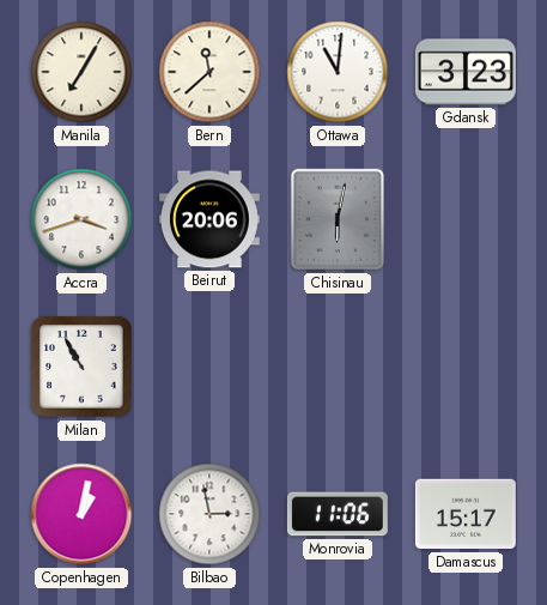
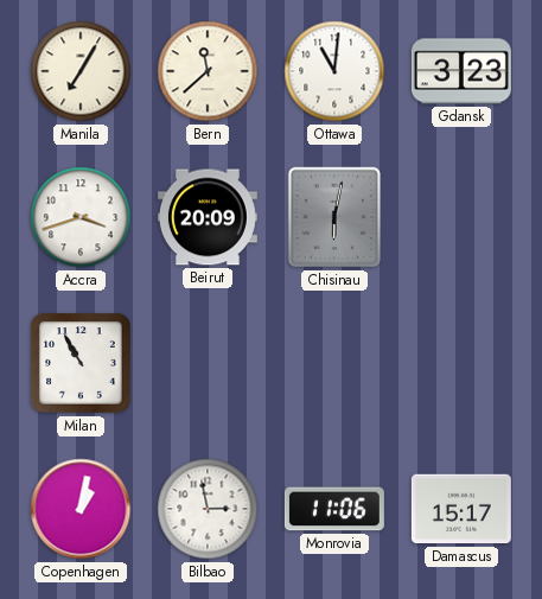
Beirut: 20:06 -> 20:09 (208, 217)
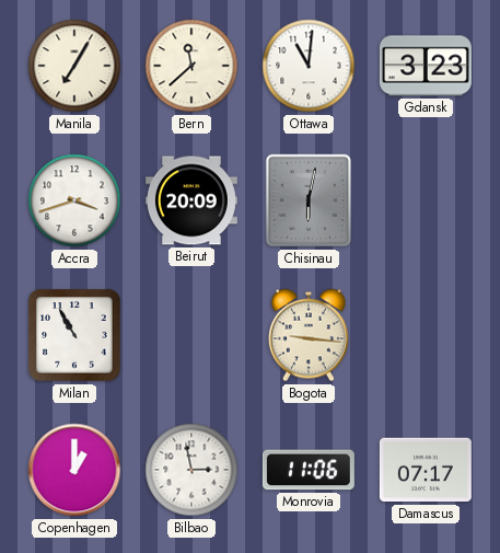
Bogota: none -> 9:16 (309, 335)
Copenhagen: 1:02 -> 1:00 (74, 470)
Damascus: 15:17 -> 07:17 (426, 470)
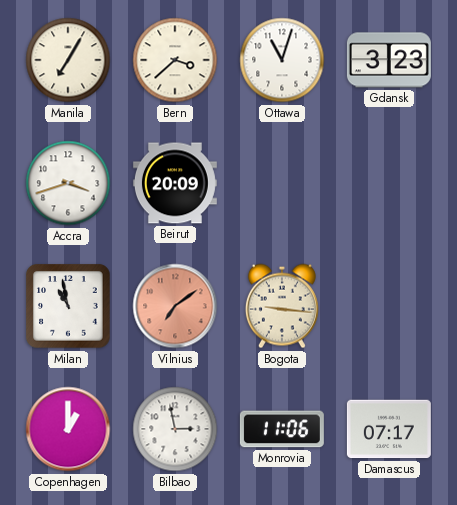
Bern: 11:38 -> 3:38 (175, 60)
Ottawa: 11:01 -> 11:03 (282, 60)
Chisinau: 6:02 -> none (309, 200)
Milan: 10:55 -> 10:58 (68, 306)
Vilnius: none -> 7:09 (175, 306)
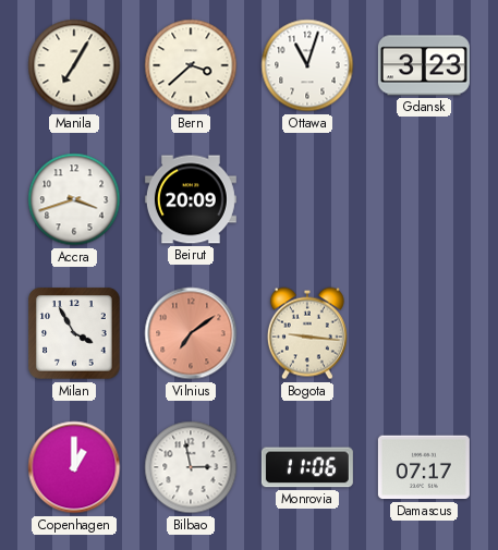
Milan: 10:58 -> 3:55 (74, 333)
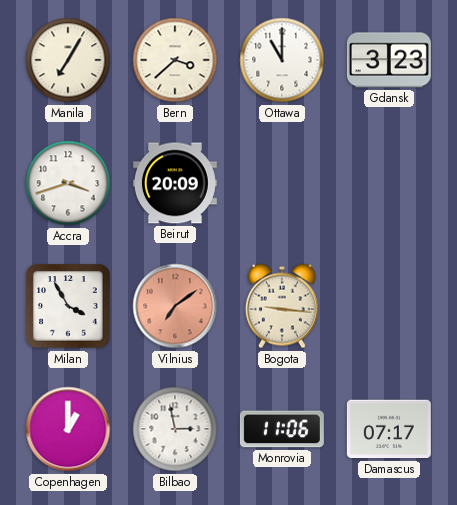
Ottawa: 11:03 -> 11:00 (282, 60)
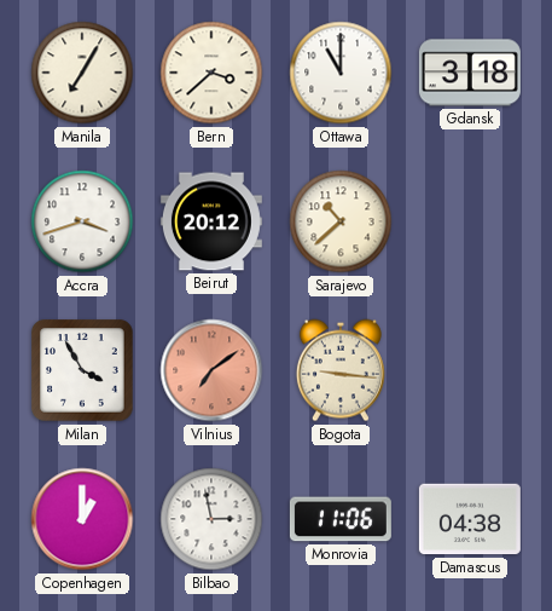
Gdansk: 3:23 -> 3:18 (470, 73)
Beirut: 20:09 -> 20:12 (211, 221)
Sarajevo: none -> 10:38 (341, 221)
Damascus: 07:17 -> 04:38 (470, 519)
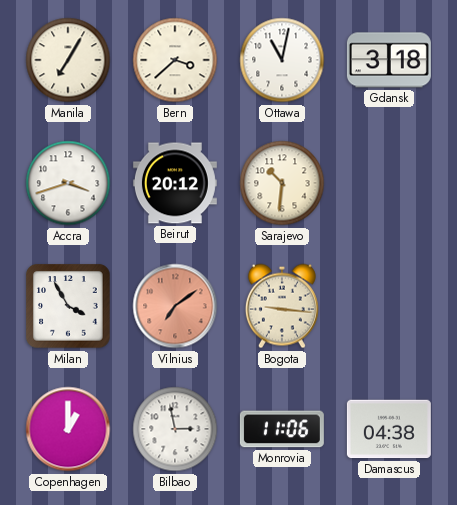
Ottawa: 11:00 -> 11:02 (282, 60)
Sarajevo: 10:38 -> 10:31 (282, 183)
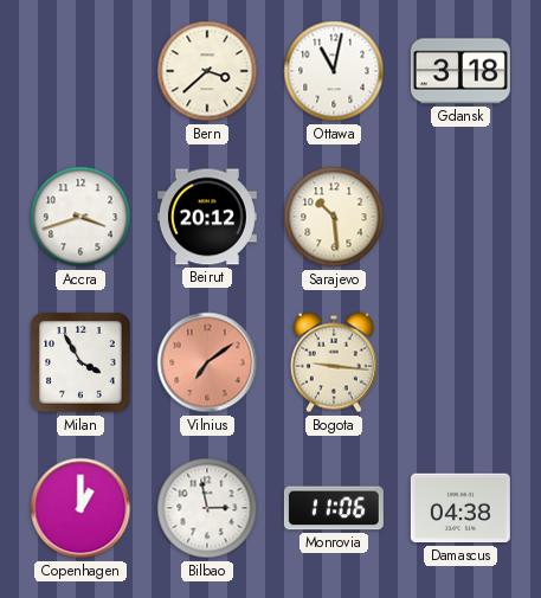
Manila: 7:05 -> none (68, 60)
Sarajevo: 10:31 -> 10:29 (334, 217)
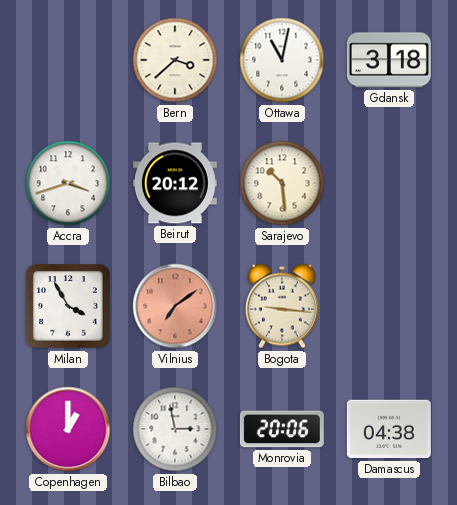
Monrovia: 11:06 -> 20:06 (282, 429)
